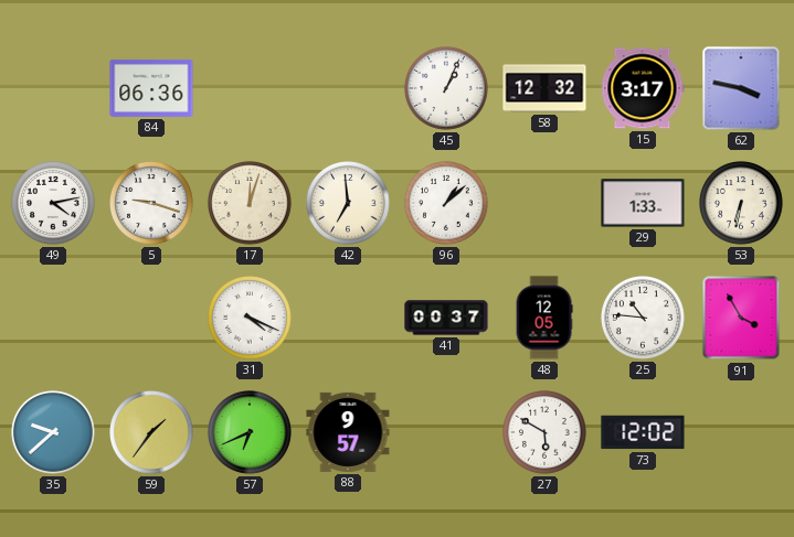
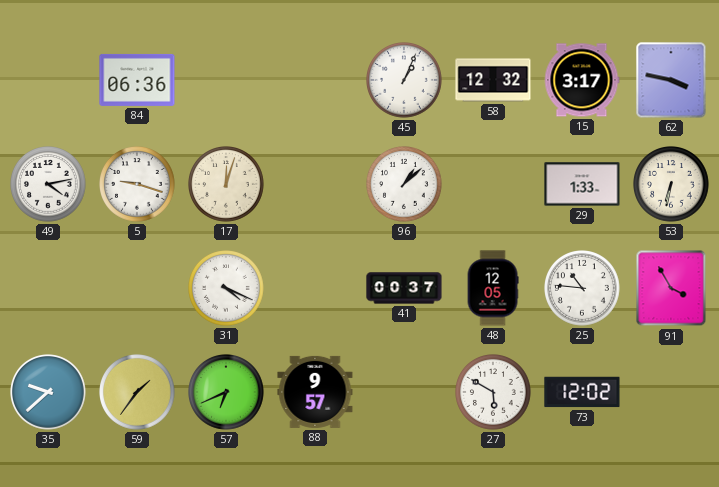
42: 6:59 -> none (349, 204)
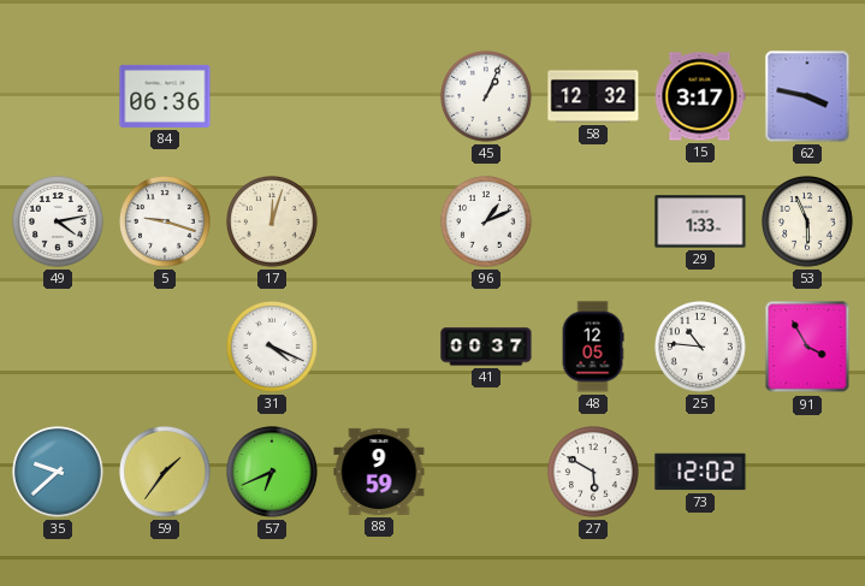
96: 1:08 -> 1:11 (487, 223)
53: 6:32 -> 5:56 (808, 223)
88: 9:57 -> 9:59 (379, 472)
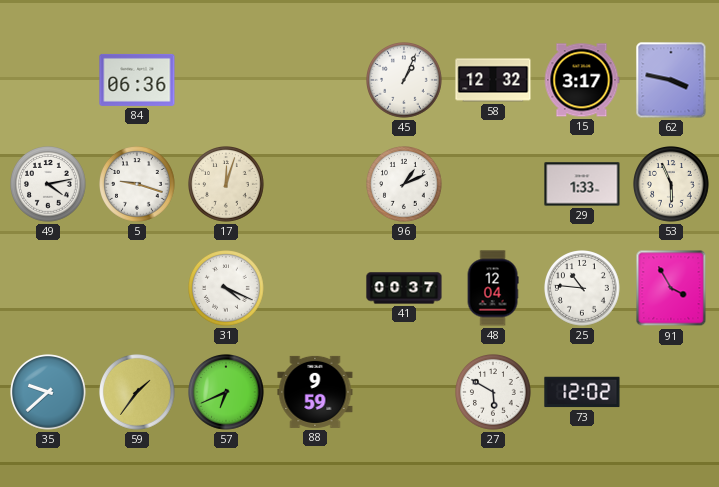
48: 12:05 -> 12:04 (493, 288)
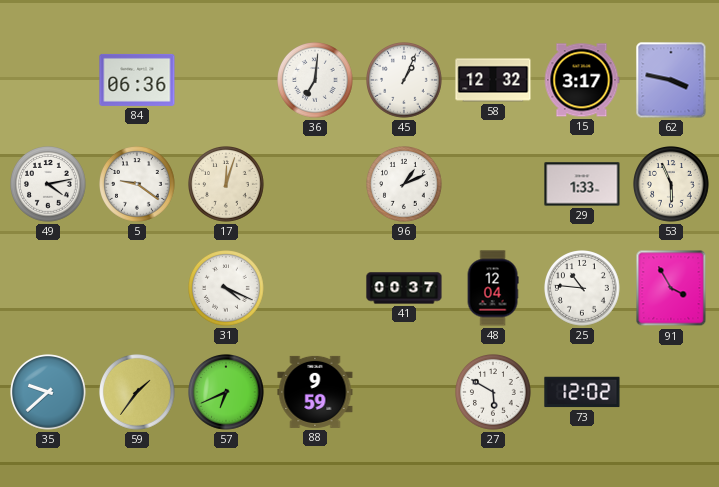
36: none -> 7:01 (316, 81)
5: 9:18 -> 9:21 (138, 185)
